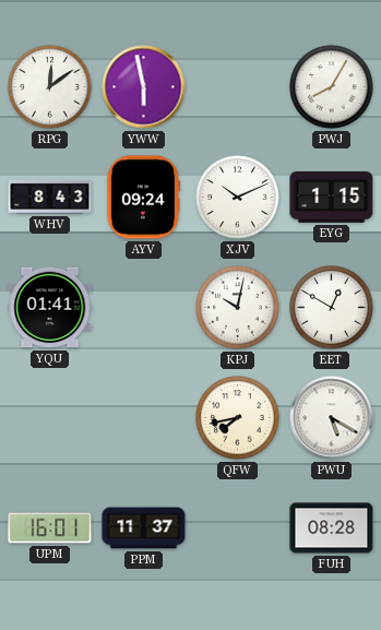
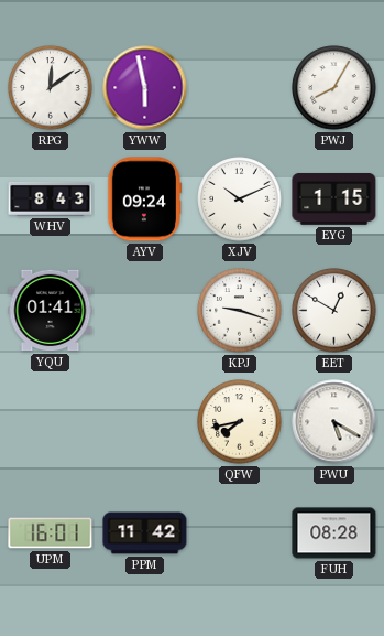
KPJ: 10:02 -> 9:18 (240, 311)
PPM: 11:37 -> 11:42 (145, 533)
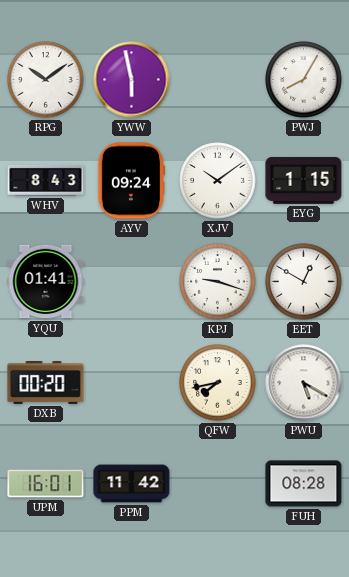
RPG: 12:09 -> 10:09 (46, 80)
XJV: 10:11 -> 10:09 (218, 181)
DXB: none -> 00:20 (46, 383)
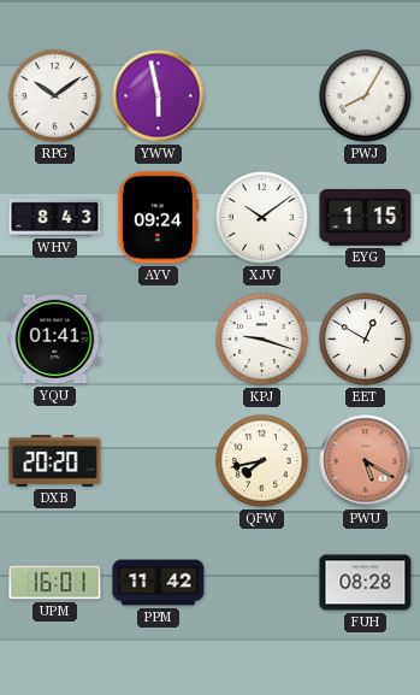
DXB: 00:20 -> 20:20 (55, 461)
PWU dial: white -> salmon (366, 461)
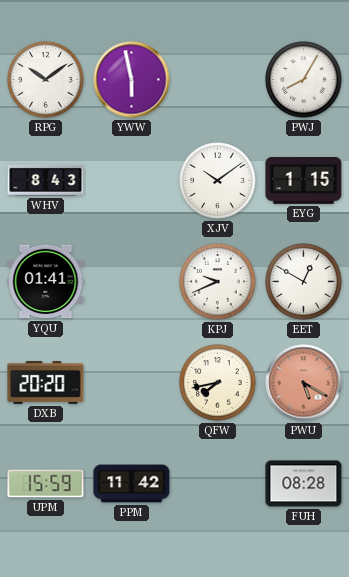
AYV: 09:24 -> none (158, 218)
KPJ: 9:18 -> 9:41 (218, 282)
UPM: 16:01 -> 15:59 (46, 484)
